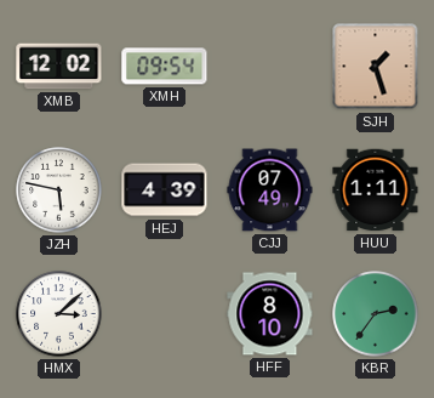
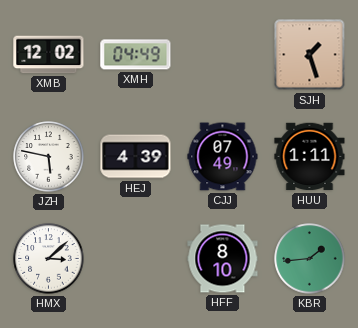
XMH: 09:54 -> 04:49 (136, 55)
KBR: 2:36 -> 1:44 (310, 259)
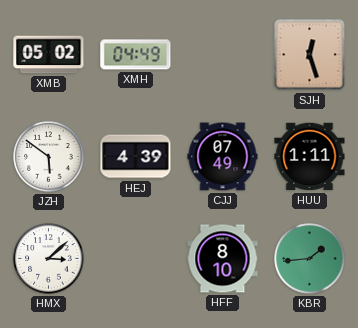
XMB: 12:02 -> 05:02 (49, 55)
SJH: 1:27 -> 12:27 (310, 55)
JZH: 5:47 -> 5:51 (49, 157)
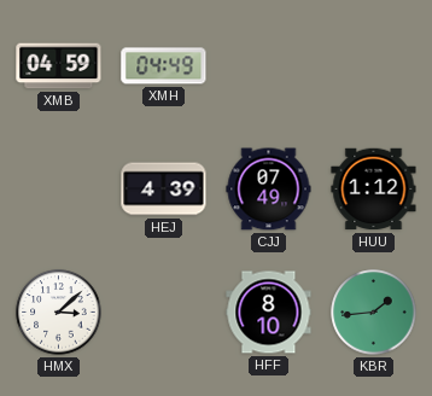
XMB: 05:02 -> 04:59 (59, 66)
SJH: 12:27 -> none (310, 55)
JZH: 5:51 -> none (49, 157)
HUU: 1:11 -> 1:12 (374, 190)
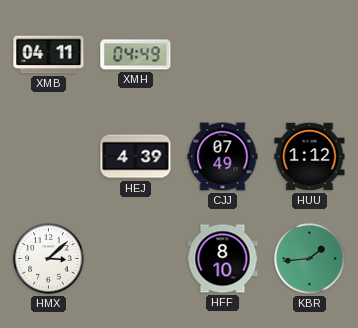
XMB: 04:59 -> 04:11 (49, 55)
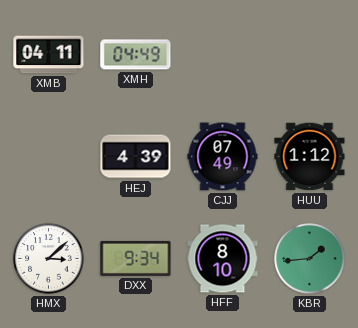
DXX: none -> 9:34 (136, 258)
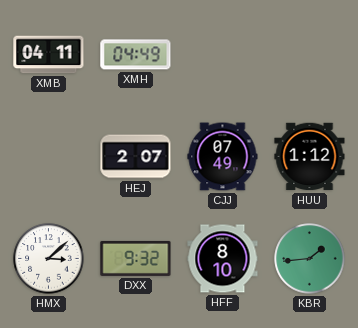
HEJ: 4:39 -> 2:07 (136, 157)
DXX: 9:34 -> 9:32 (136, 258)
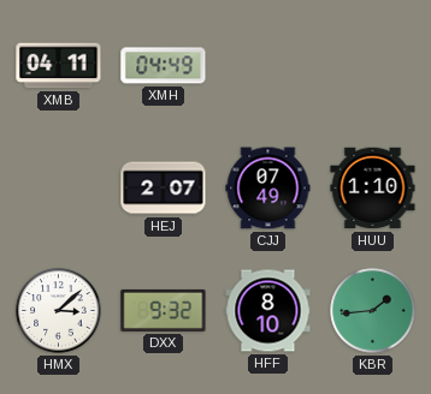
HUU: 1:12 -> 1:10 (373, 189)
